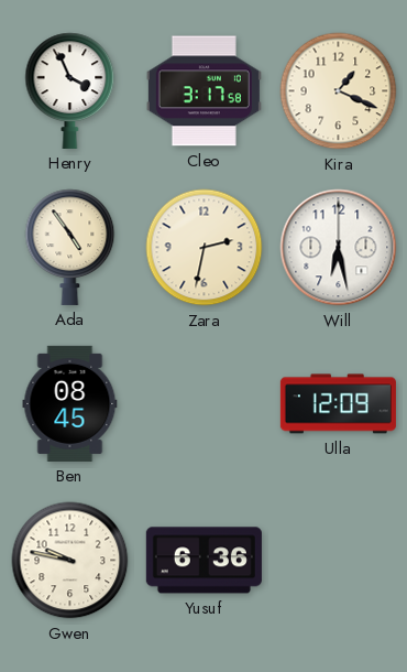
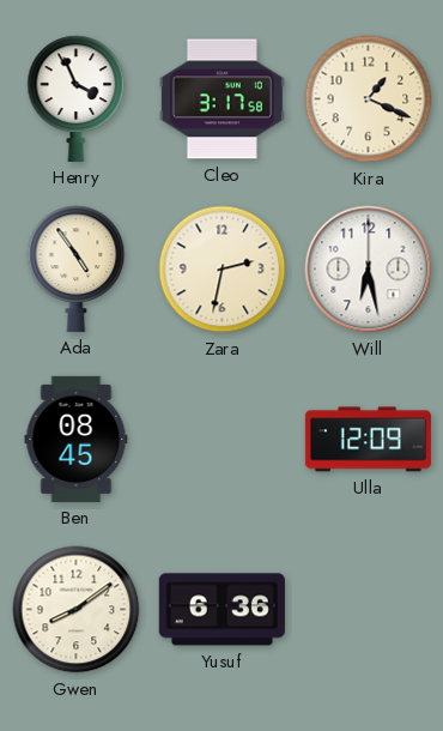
Gwen: 9:47 -> 8:09 (77, 610)
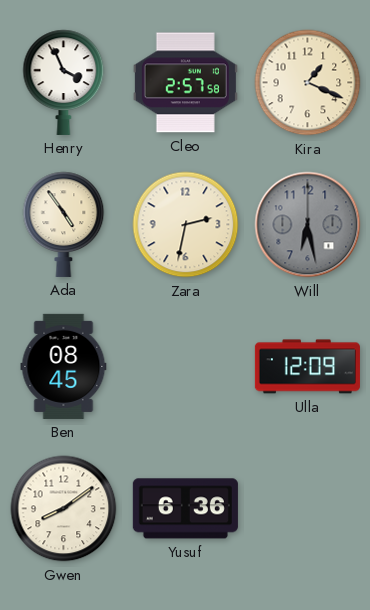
Cleo: 3:17 -> 2:57 (185, 83)
Will dial: white -> grey (308, 225)
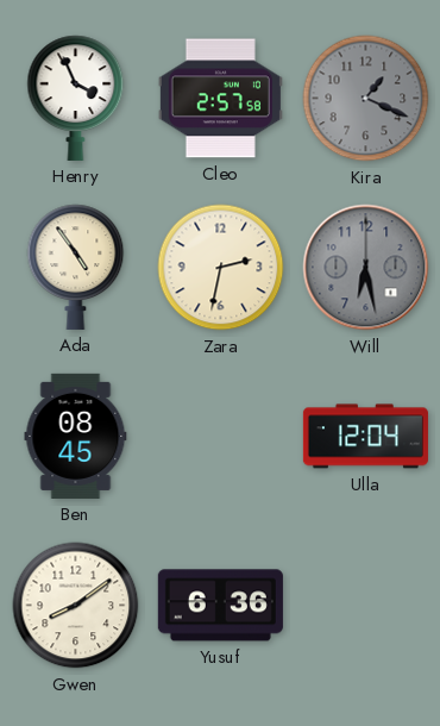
Kira dial: cream -> grey (366, 99)
Ulla: 12:09 -> 12:04 (365, 437)
